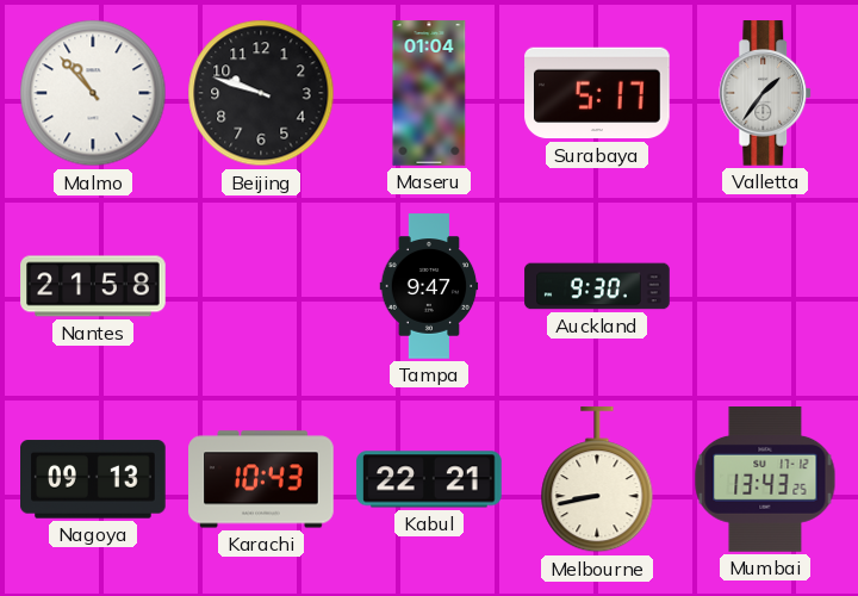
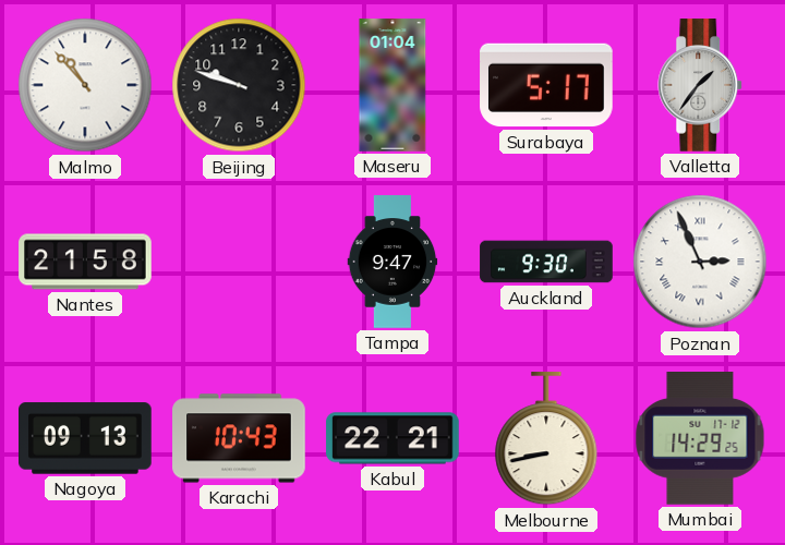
Poznan: none -> 2:56 (700, 262)
Mumbai: 13:43 -> 14:29 (700, 438)
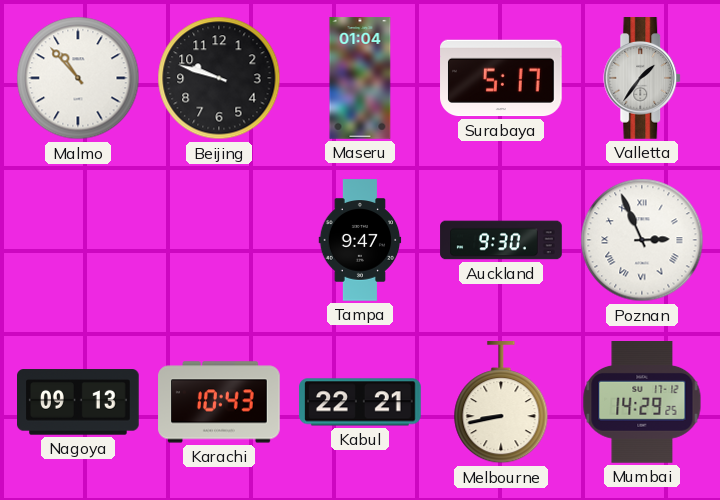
Nantes: 21:58 -> none (85, 262)
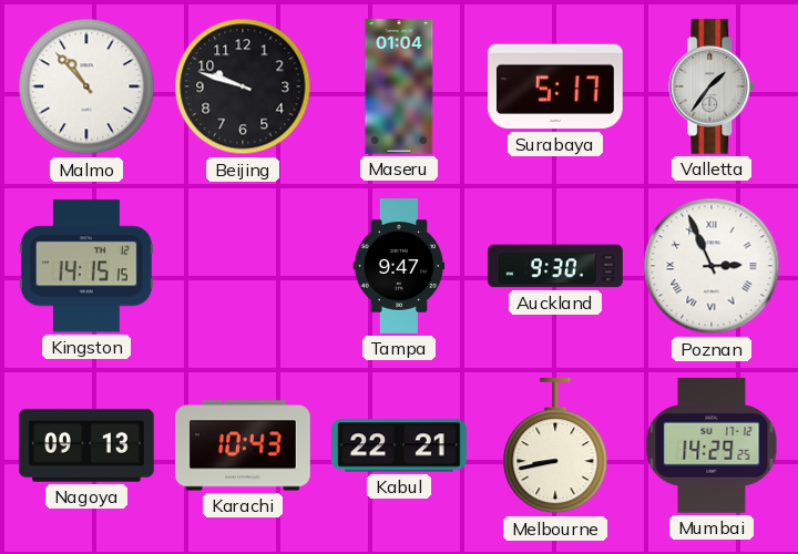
Kingston: none -> 14:15 (86, 266)
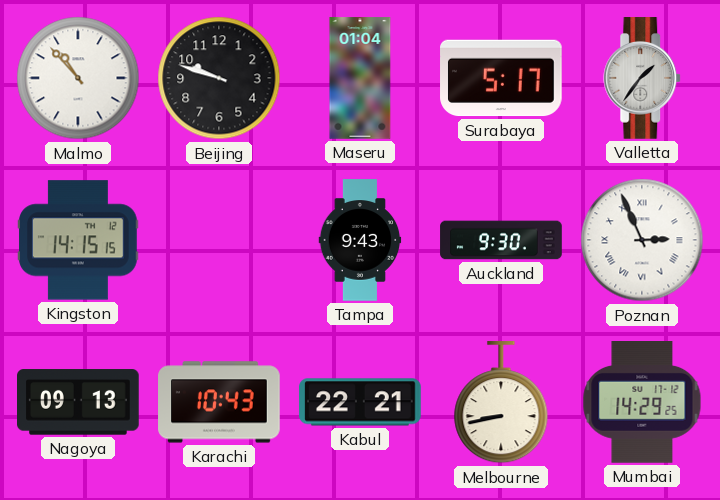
Tampa: 9:47 -> 9:43 (360, 240)
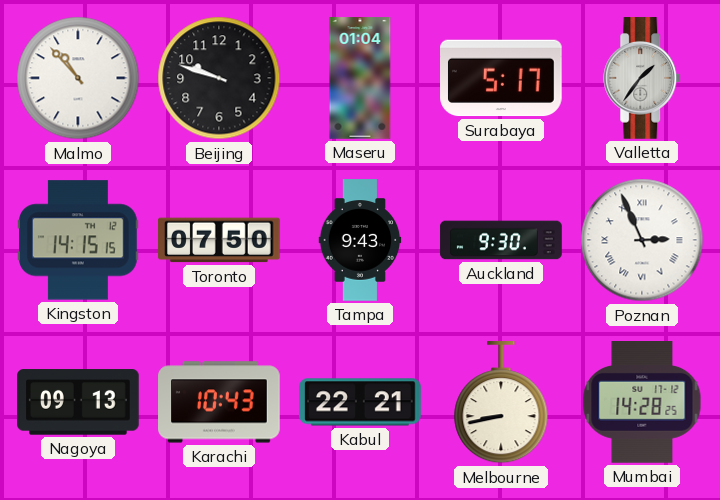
Toronto: none -> 07:50 (219, 240)
Mumbai: 14:29 -> 14:28 (642, 402)
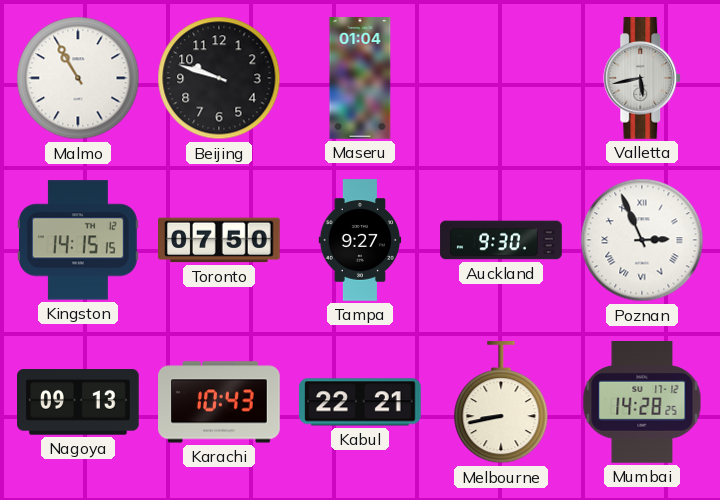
Malmo: 10:53 -> 10:55 (78, 78)
Surabaya: 5:17 -> none (501, 78)
Valletta: 1:36 -> 5:43 (643, 78)
Tampa: 9:43 -> 9:27 (360, 240)
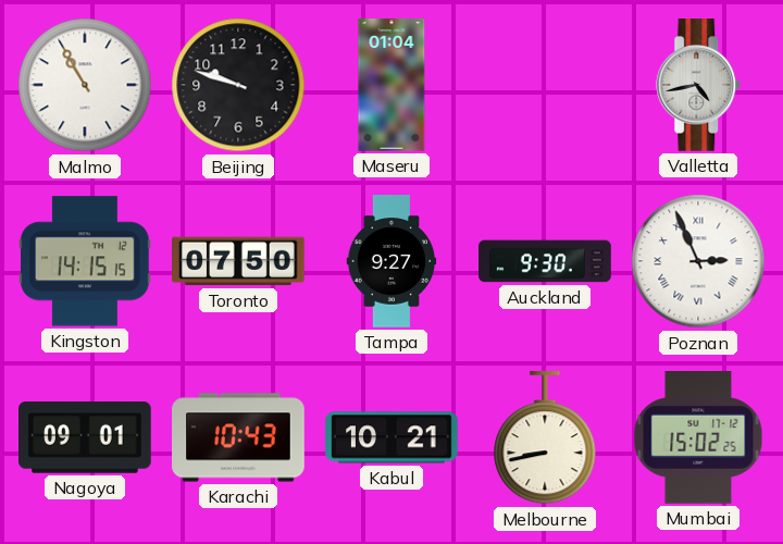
Valletta: 5:43 -> 4:43 (699, 85)
Nagoya: 09:13 -> 09:01 (86, 437)
Kabul: 22:21 -> 10:21 (391, 437)
Mumbai: 14:28 -> 15:02 (698, 437)
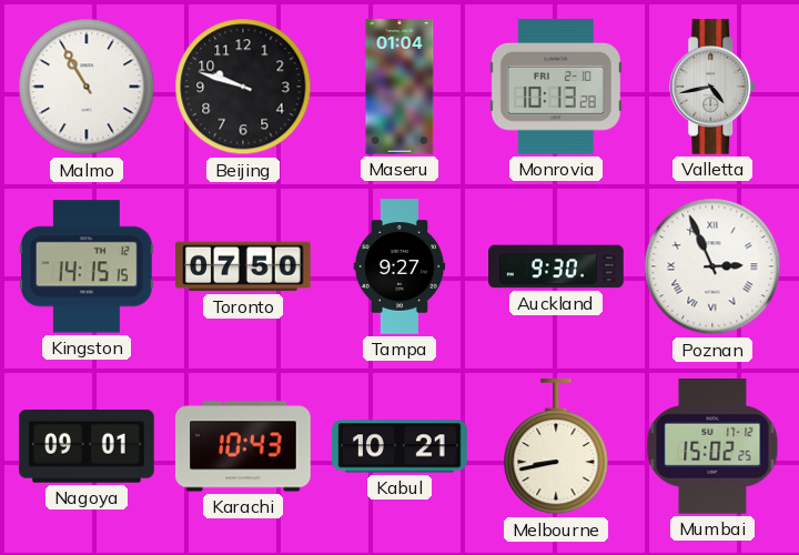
Monrovia: none -> 10:13 (556, 88)
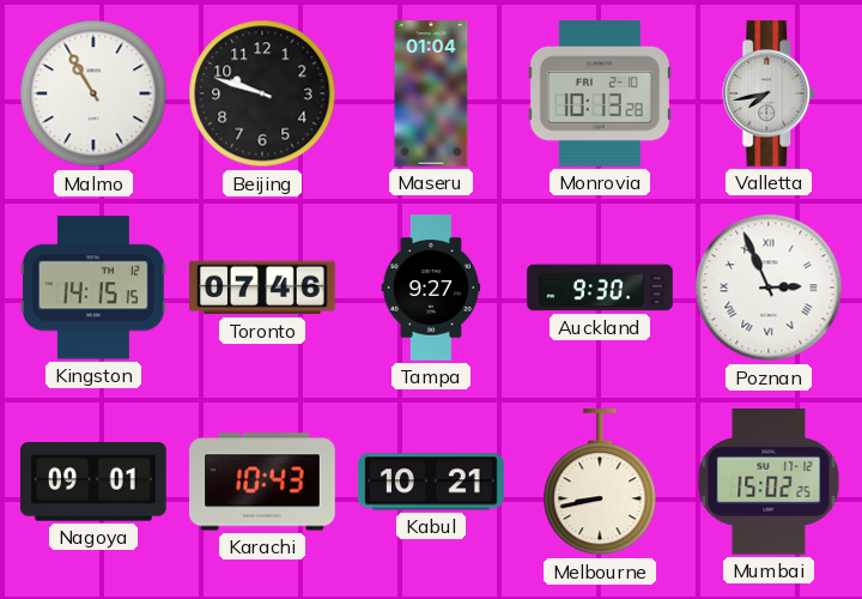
Valletta: 4:43 -> 7:43 (770, 93)
Toronto: 07:50 -> 07:46 (262, 288)
